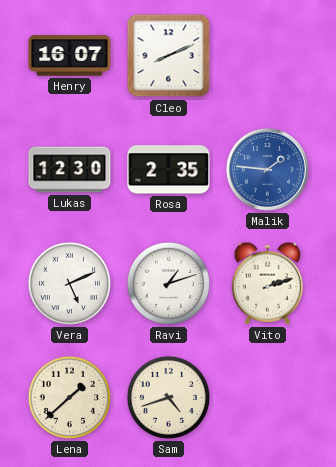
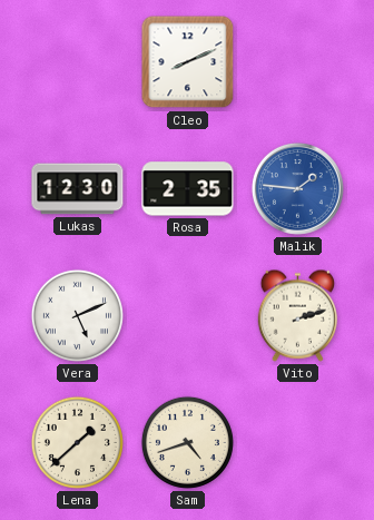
Henry: 16:07 -> none (70, 56)
Ravi: 1:12 -> none (168, 283)
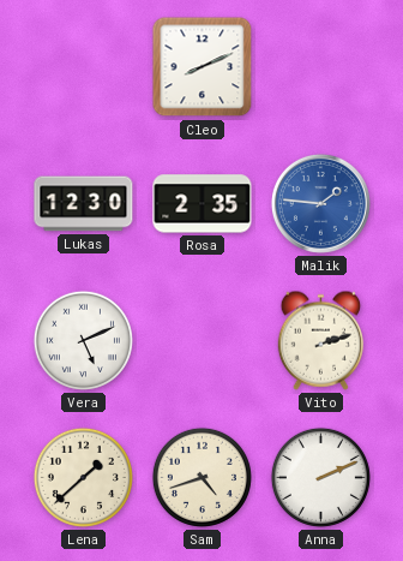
Anna: none -> 2:11 (320, 477)
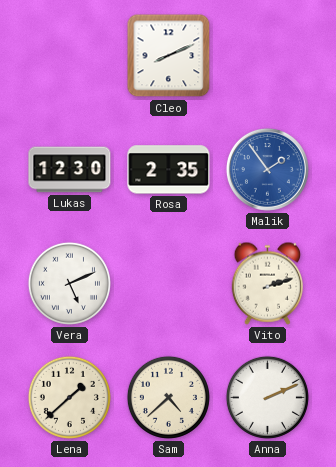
Malik: 1:46 -> 1:54 (267, 169)
Sam: 4:42 -> 4:38 (168, 397)
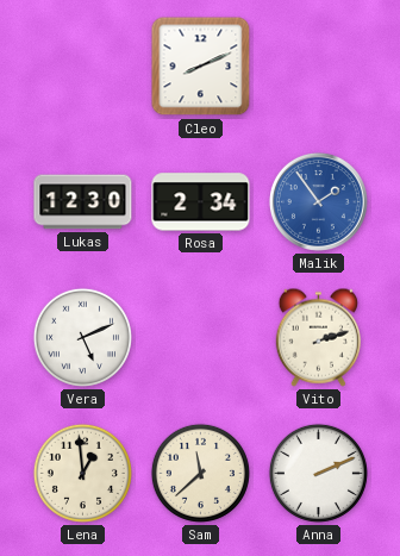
Rosa: 2:35 -> 2:34 (201, 202)
Lena: 1:38 -> 12:59 (82, 473)
Sam: 4:38 -> 11:38 (200, 473)
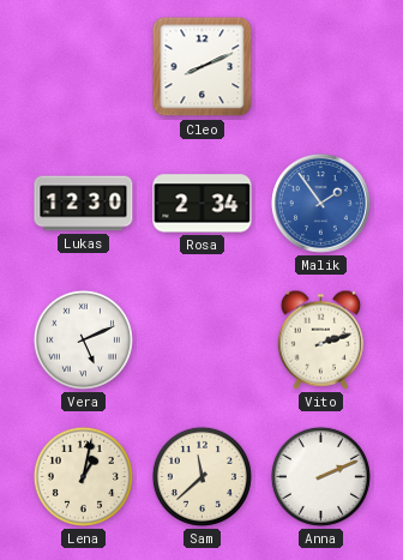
Lena: 12:59 -> 1:02 (83, 476)
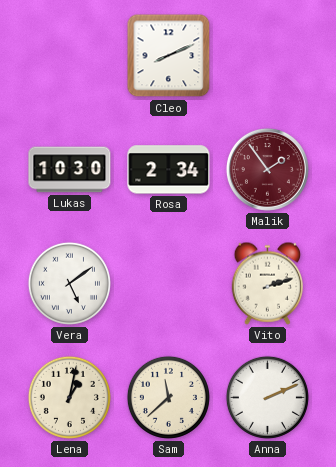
Lukas: 12:30 -> 10:30 (70, 170)
Malik dial: blue -> burgundy (267, 169)
Vera: 5:11 -> 5:09 (69, 283)
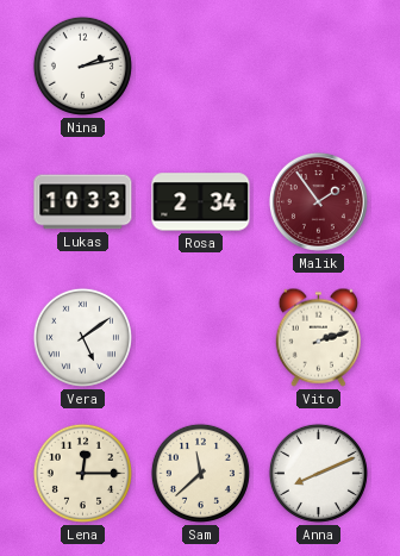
Nina: none -> 2:13 (82, 65)
Cleo: 8:11 -> none (169, 56)
Lukas: 10:30 -> 10:33 (83, 202)
Lena: 1:02 -> 12:15 (82, 473)
Anna: 2:11 -> 8:11 (318, 473)
